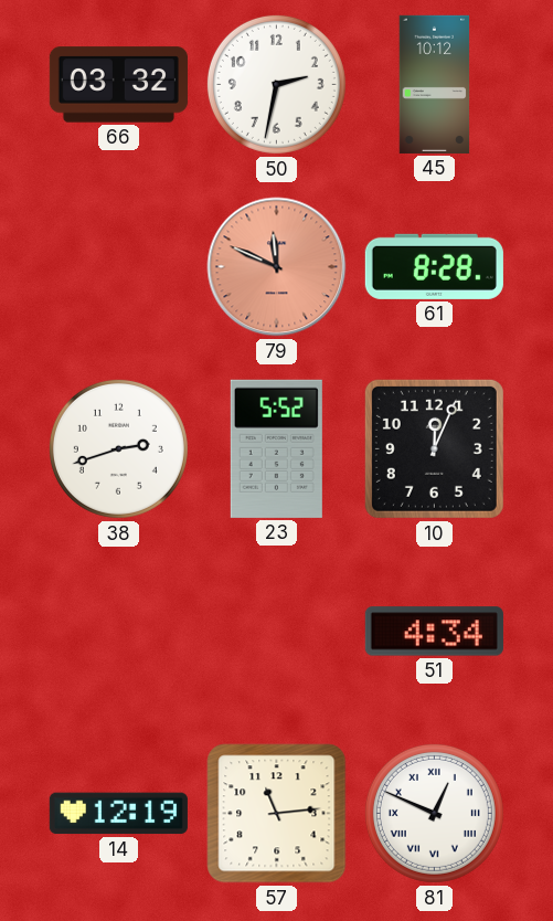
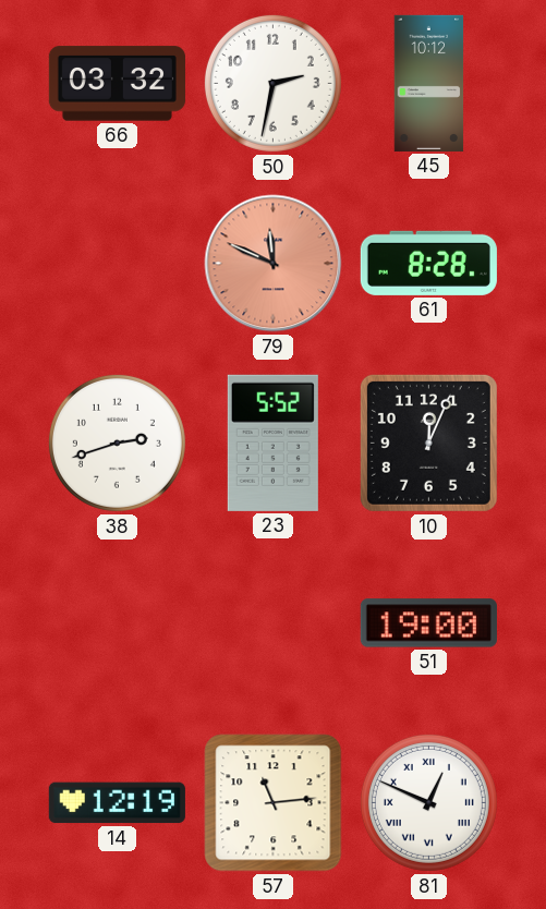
51: 4:34 -> 19:00 (428, 623)
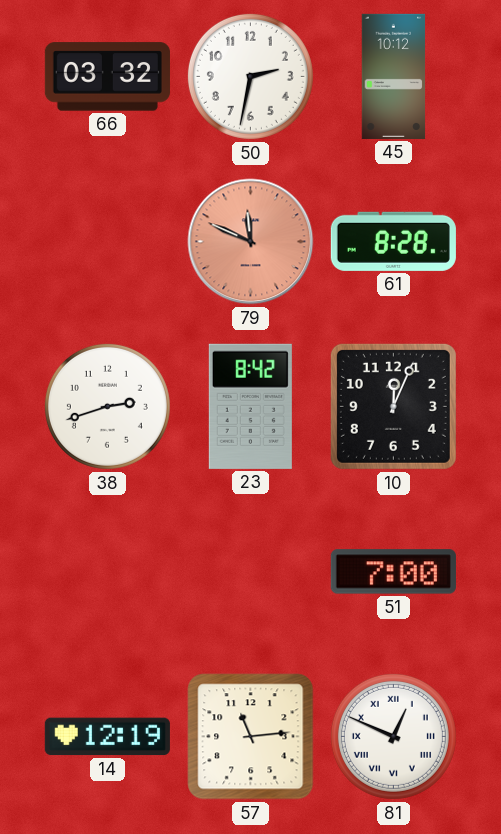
23: 5:52 -> 8:42 (250, 406)
51: 19:00 -> 7:00 (393, 572)
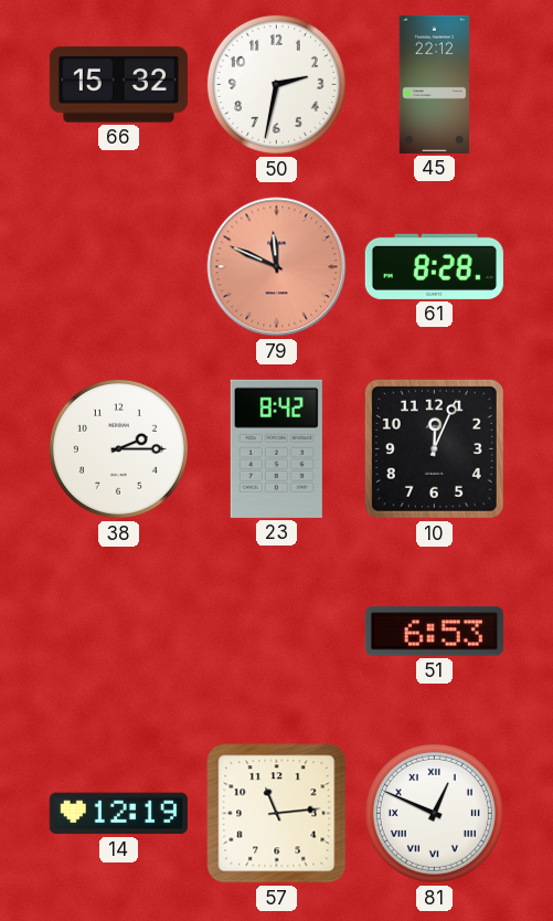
66: 03:32 -> 15:32 (118, 85)
45: 10:12 -> 22:12 (435, 84)
38: 2:42 -> 2:15 (118, 448)
51: 7:00 -> 6:53 (434, 632)
